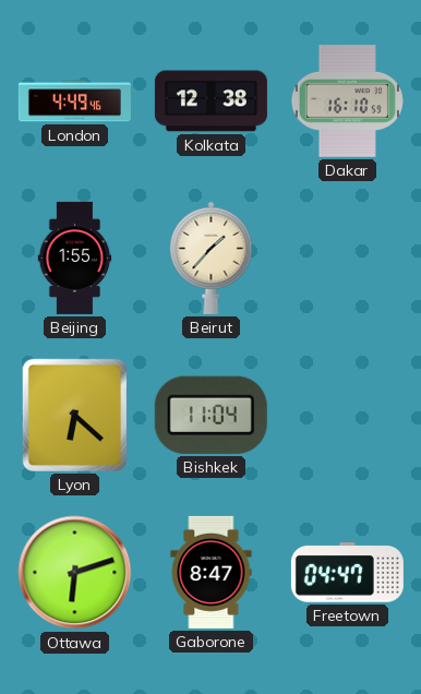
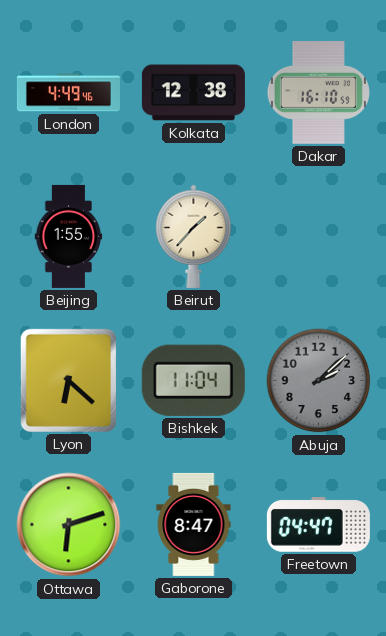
Abuja: none -> 2:08 (319, 381)
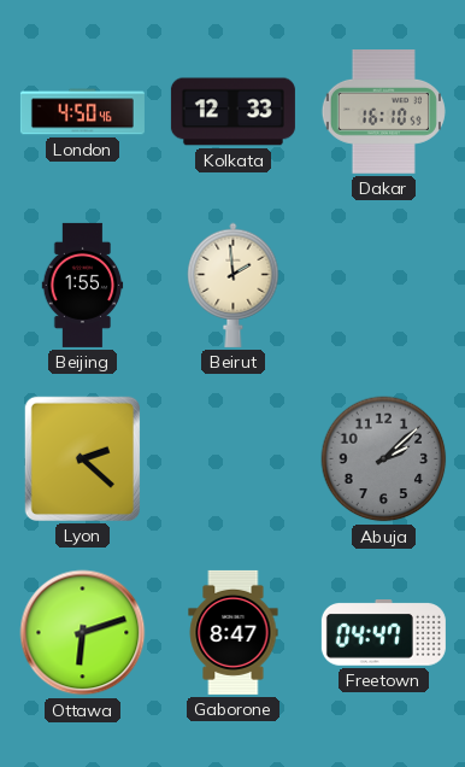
London: 4:49 -> 4:50 (82, 112)
Kolkata: 12:38 -> 12:33 (232, 112)
Beirut: 1:37 -> 1:59 (234, 285)
Lyon: 6:22 -> 2:22 (82, 458)
Bishkek: 11:04 -> none (193, 380)
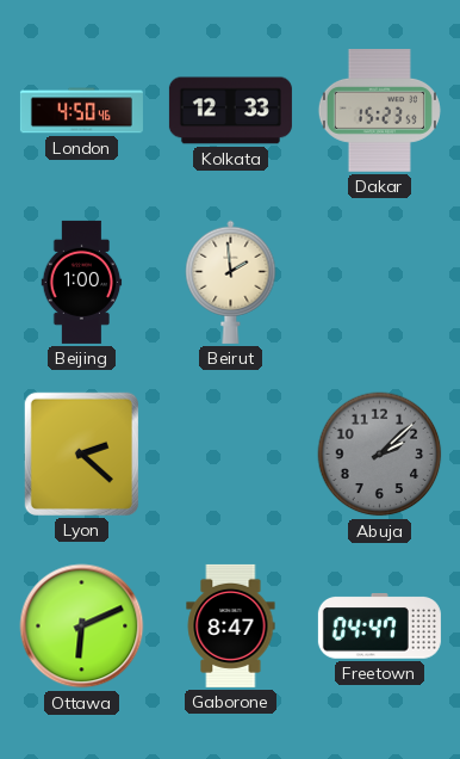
Dakar: 16:10 -> 15:23 (379, 111)
Beijing: 1:55 -> 1:00 (82, 282)
Ottawa: 6:12 -> 6:11 (82, 627)
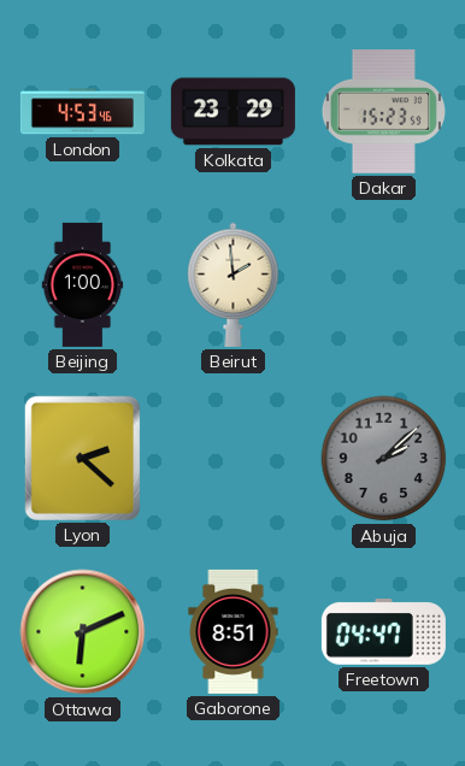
London: 4:50 -> 4:53 (82, 112)
Kolkata: 12:33 -> 23:29 (232, 112)
Gaborone: 8:47 -> 8:51 (234, 631)
